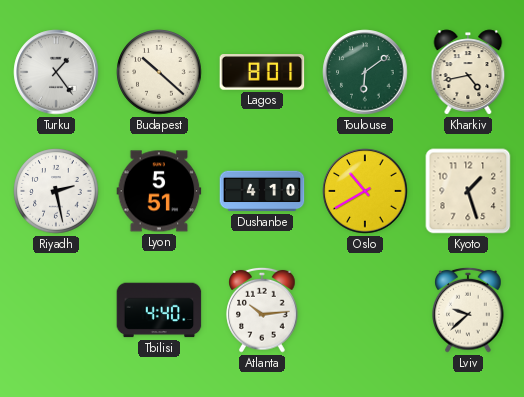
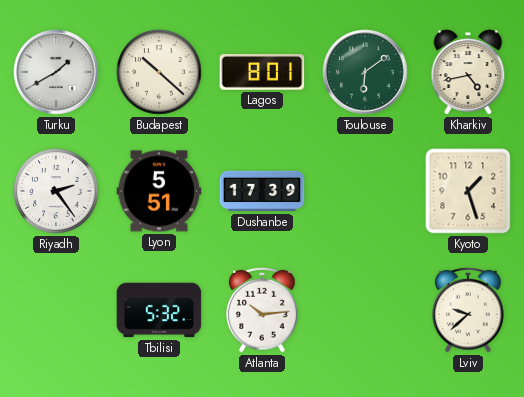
Turku: 1:24 -> 1:40 (56, 72)
Riyadh: 2:28 -> 2:24 (56, 191)
Dushanbe: 4:10 -> 17:39 (262, 191)
Oslo: 10:40 -> none (365, 191)
Tbilisi: 4:40 -> 5:32 (159, 310)
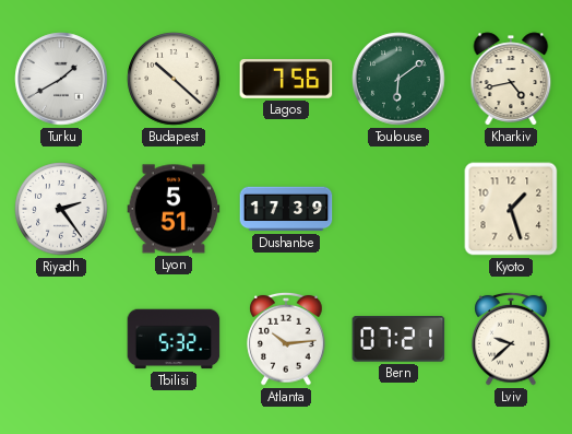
Lagos: 8:01 -> 7:56 (286, 79)
Bern: none -> 07:21 (398, 339)
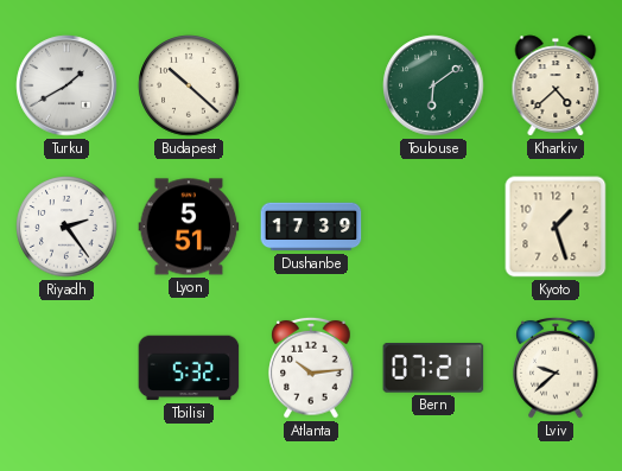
Lagos: 7:56 -> none (286, 79)
Kharkiv: 4:43 -> 4:38 (556, 85)
